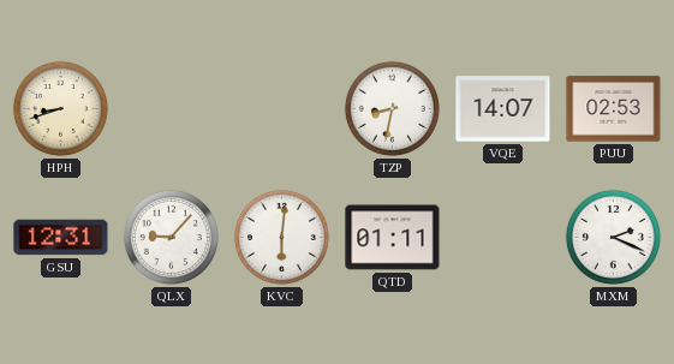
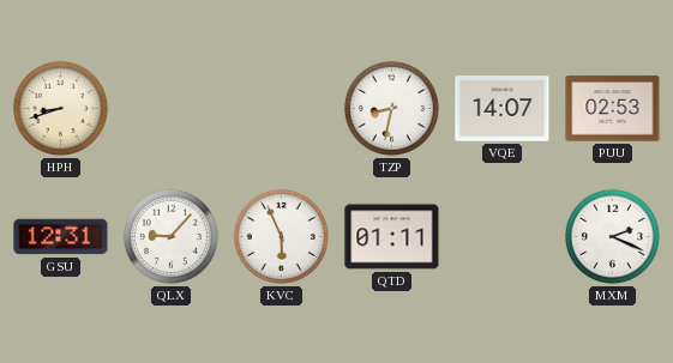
KVC: 6:01 -> 5:56 (281, 236)
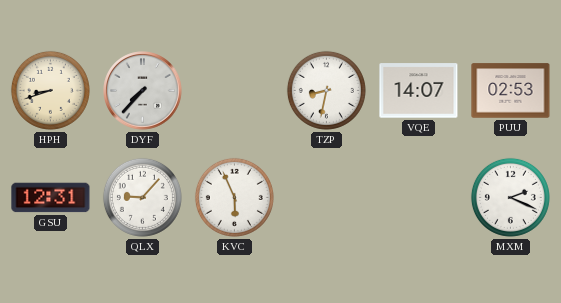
DYF: none -> 7:37 (143, 91)
QTD: 01:11 -> none (392, 237)
